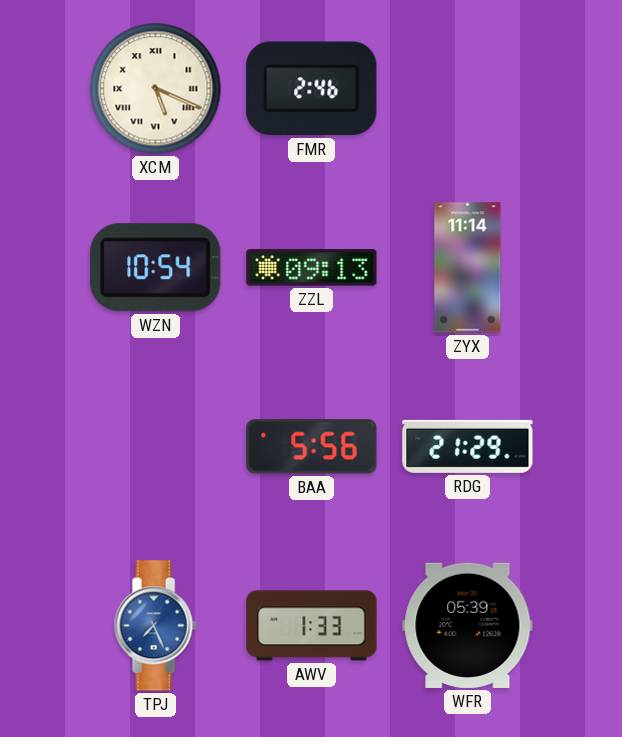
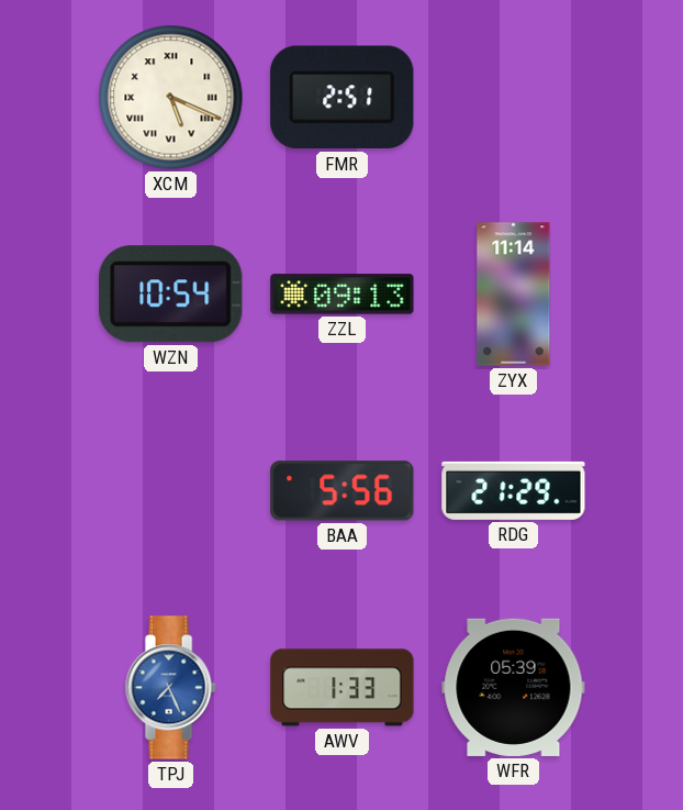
FMR: 2:46 -> 2:51 (343, 98)
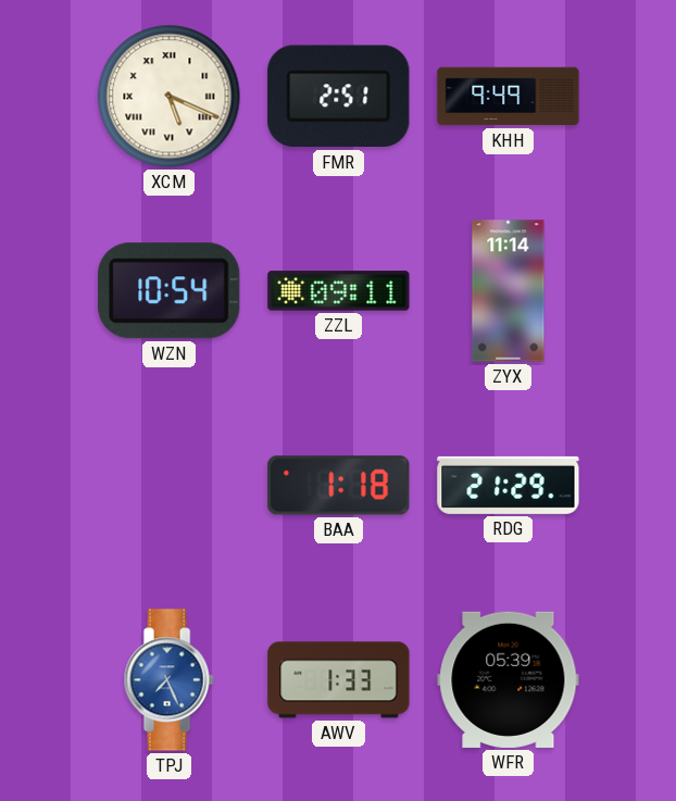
KHH: none -> 9:49 (509, 97)
ZZL: 09:13 -> 09:11 (339, 291)
BAA: 5:56 -> 1:18 (339, 486)
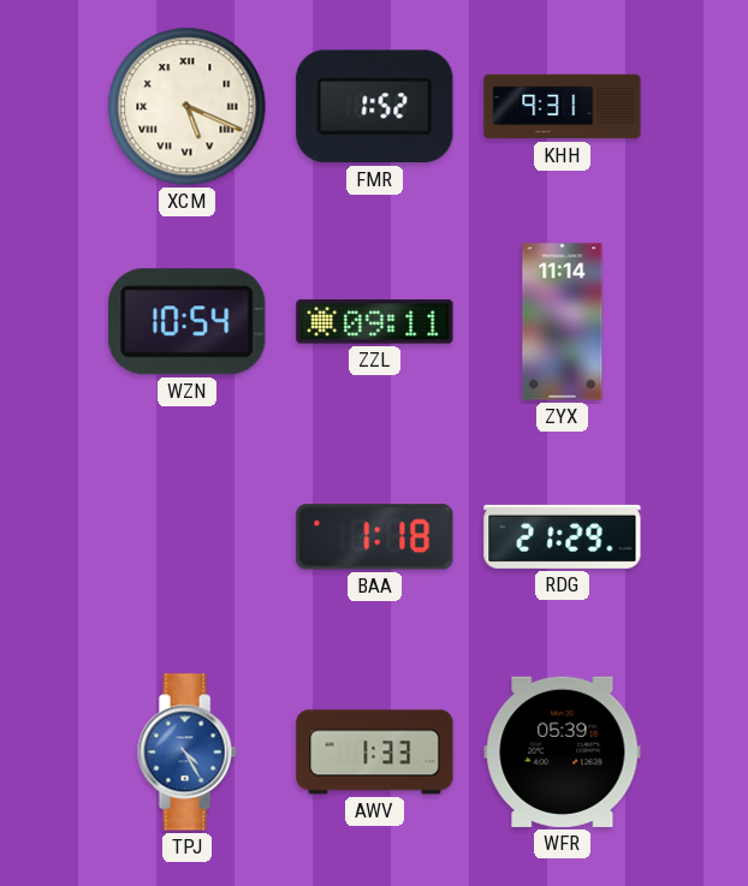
FMR: 2:51 -> 1:52 (375, 107)
KHH: 9:49 -> 9:31 (563, 107)
TPJ: 7:26 -> 4:25 (186, 753)
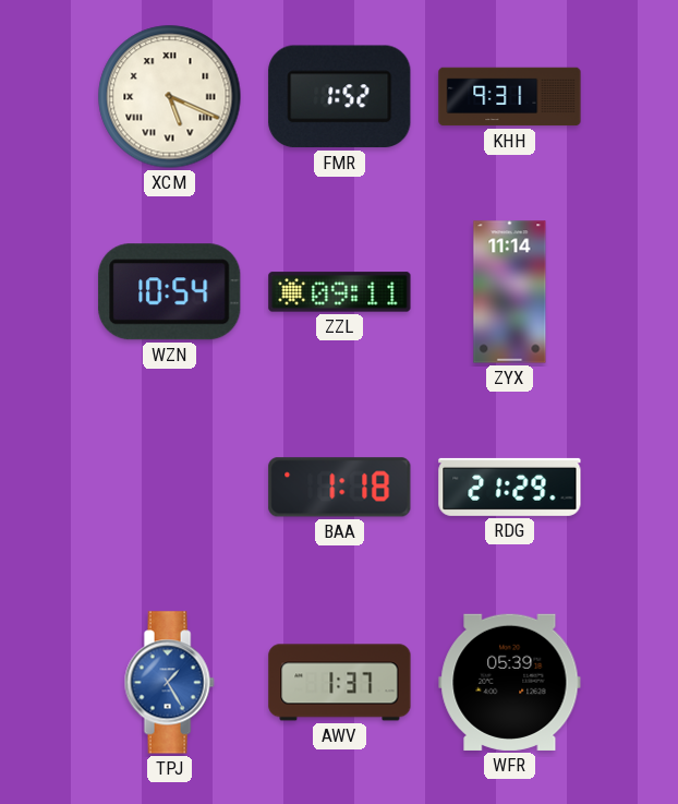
TPJ: 4:25 -> 1:25 (169, 683)
AWV: 1:33 -> 1:37 (340, 683)
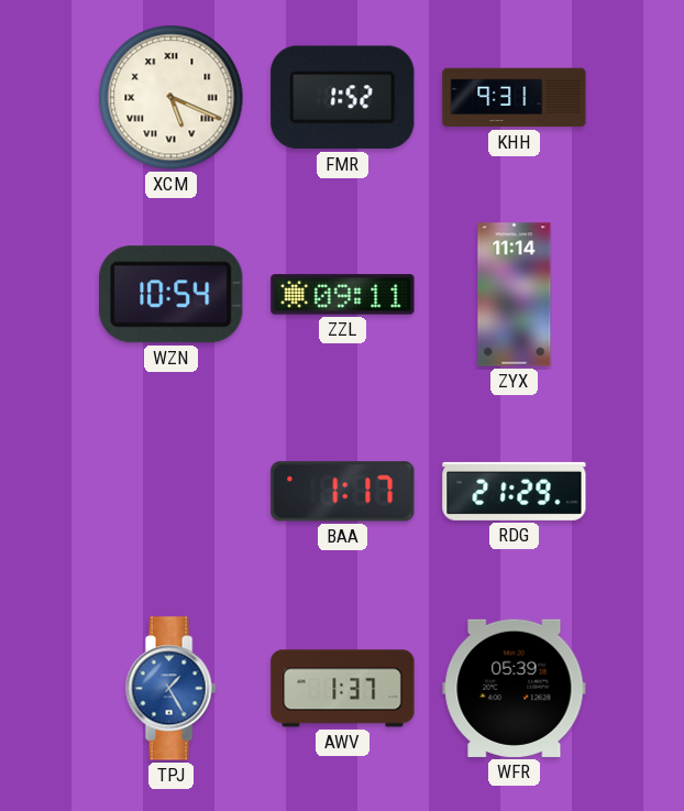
BAA: 1:18 -> 1:17 (343, 492)
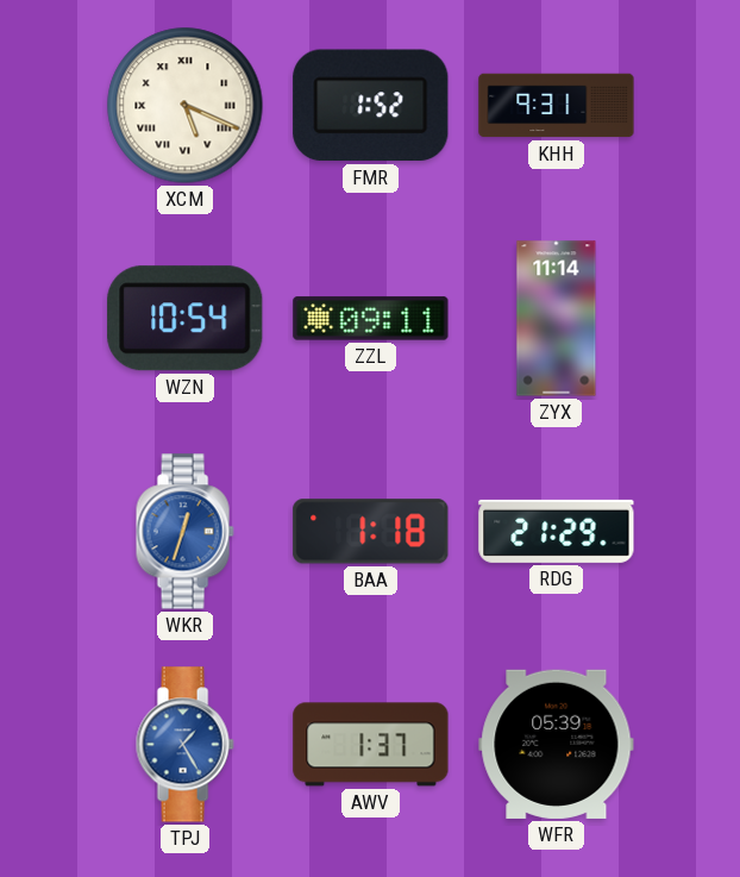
WKR: none -> 12:33 (184, 532)
BAA: 1:17 -> 1:18 (371, 532)
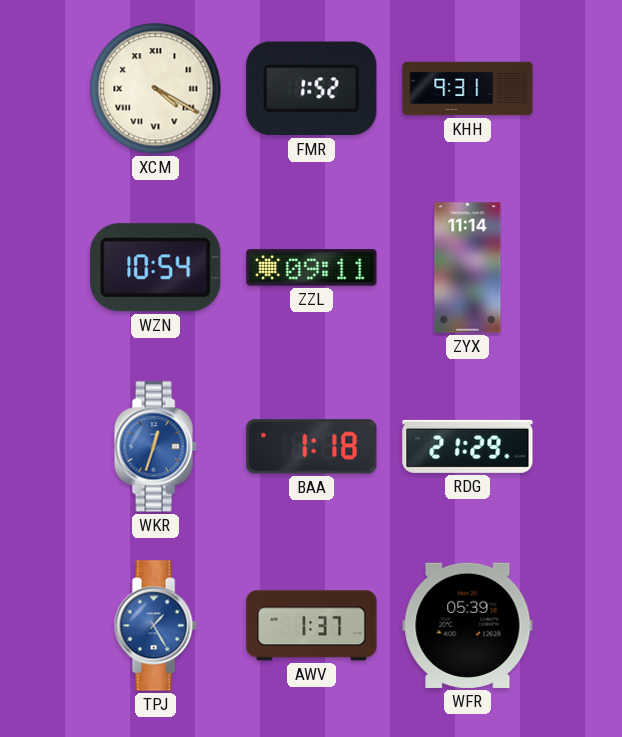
XCM: 5:19 -> 4:20 (156, 89)
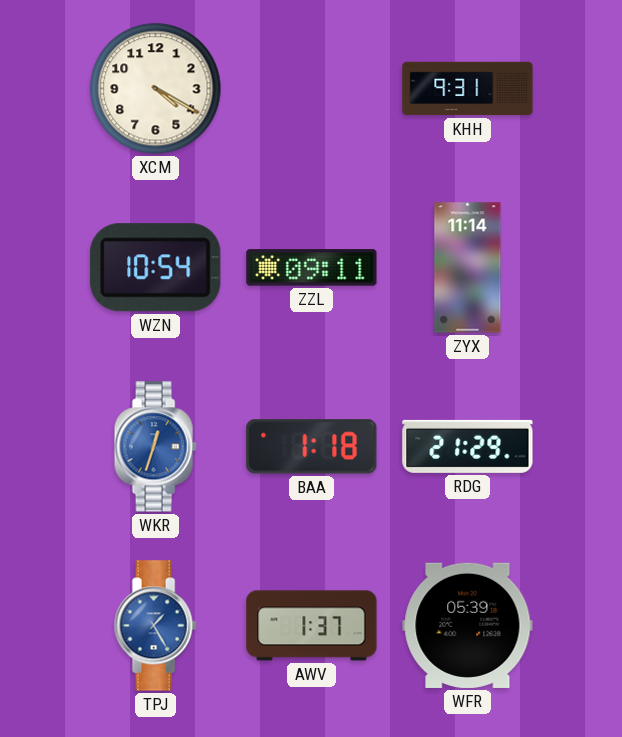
XCM numerals: Roman -> Arabic (156, 89)
FMR: 1:52 -> none (312, 89)
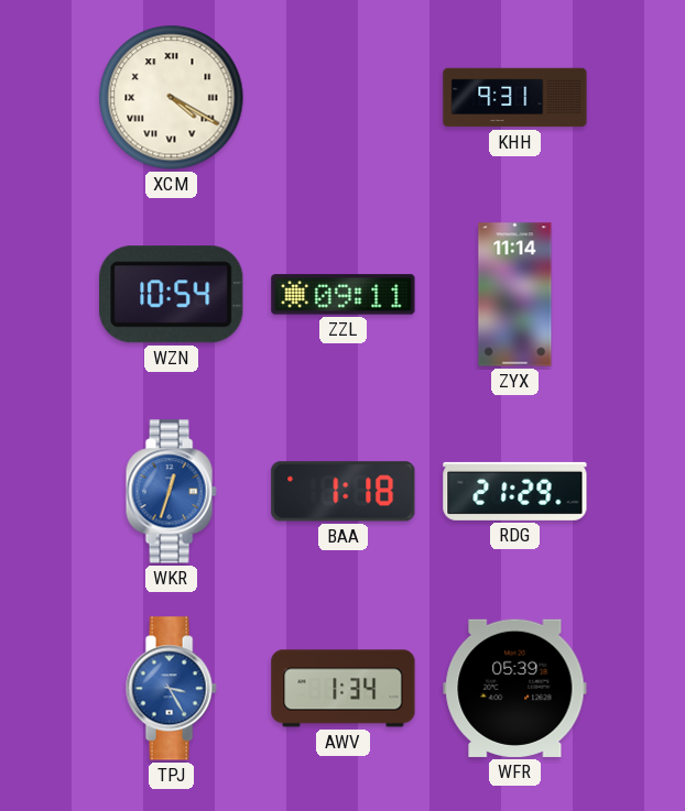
XCM numerals: Arabic -> Roman (172, 98)
TPJ: 1:25 -> 3:25 (171, 689)
AWV: 1:37 -> 1:34 (344, 689)
